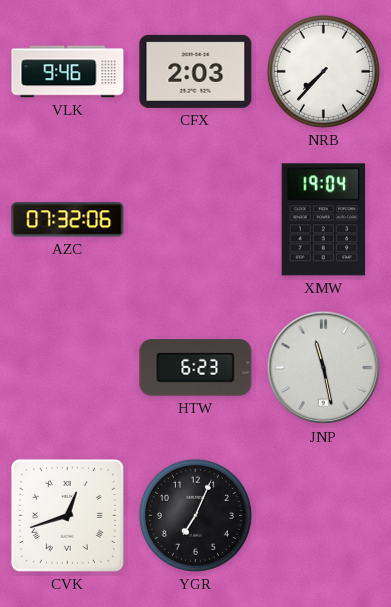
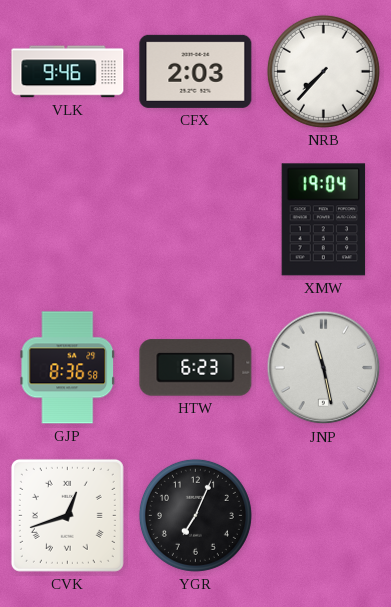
AZC: 07:32 -> none (68, 220)
GJP: none -> 8:36 (68, 368)
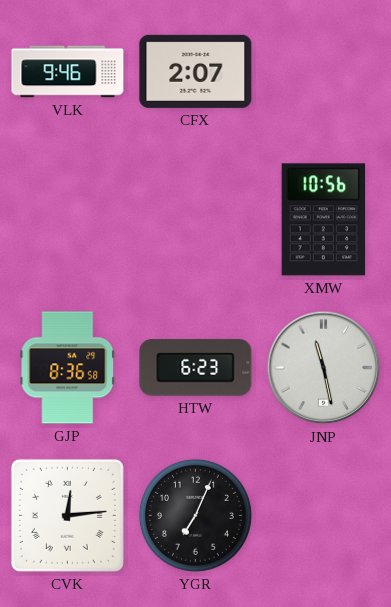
CFX: 2:03 -> 2:07 (196, 71)
NRB: 7:37 -> none (323, 71)
XMW: 19:04 -> 10:56 (324, 220)
CVK: 12:42 -> 12:14 (67, 515)
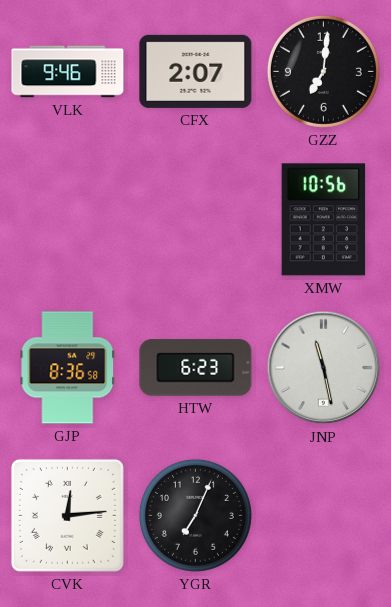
GZZ: none -> 7:01 (323, 71)
